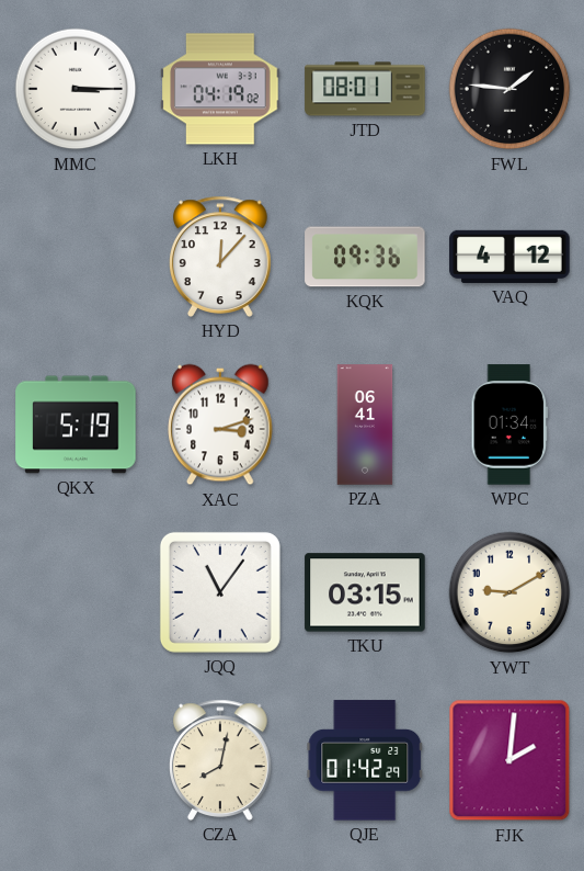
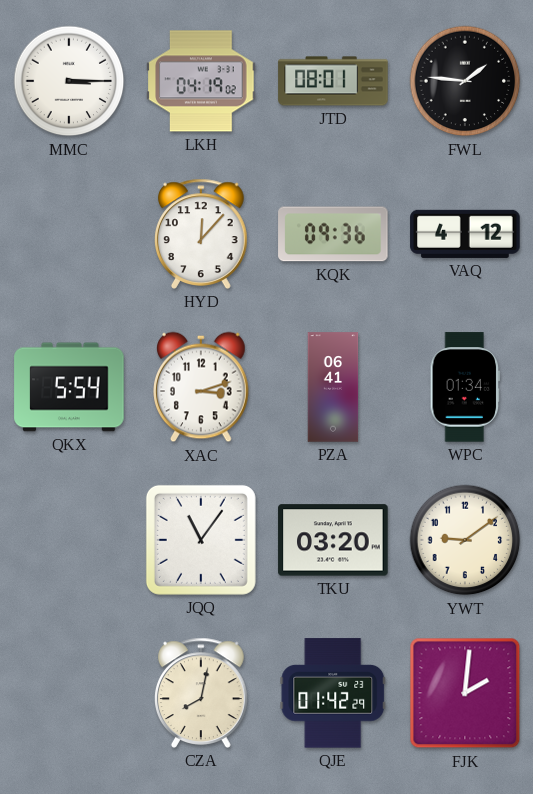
QKX: 5:19 -> 5:54 (69, 387)
TKU: 03:15 -> 03:20 (333, 540)
YWT: 9:10 -> 9:09 (465, 540)
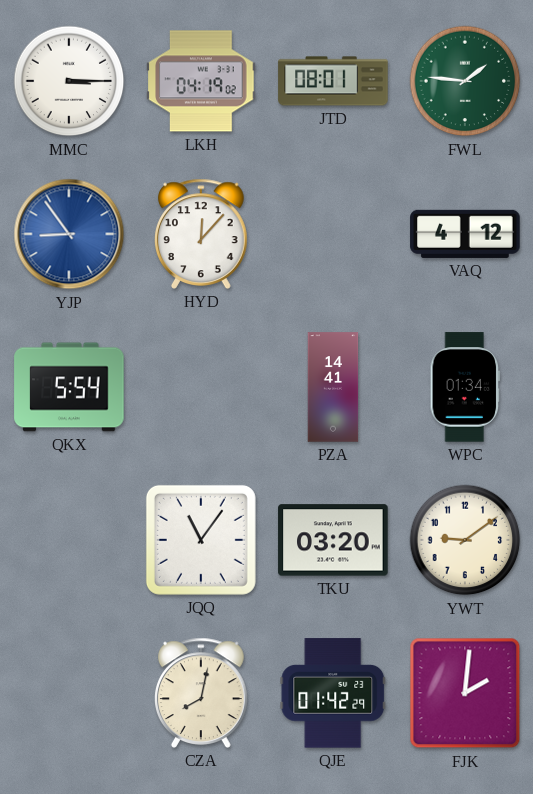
FWL dial: black -> green (465, 81)
YJP: none -> 8:54 (69, 234)
KQK: 09:36 -> none (333, 234)
XAC: 3:12 -> none (201, 387)
PZA: 06:41 -> 14:41 (333, 387)
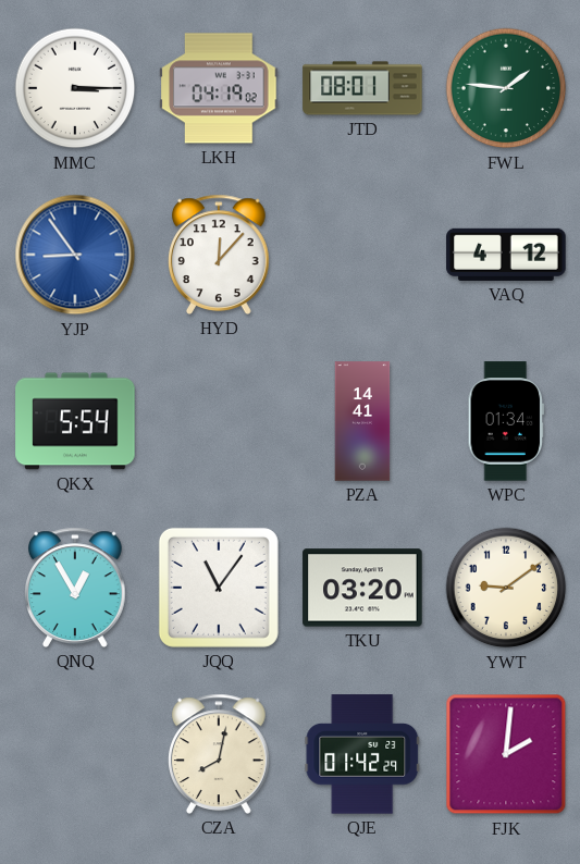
QNQ: none -> 12:55 (76, 588)
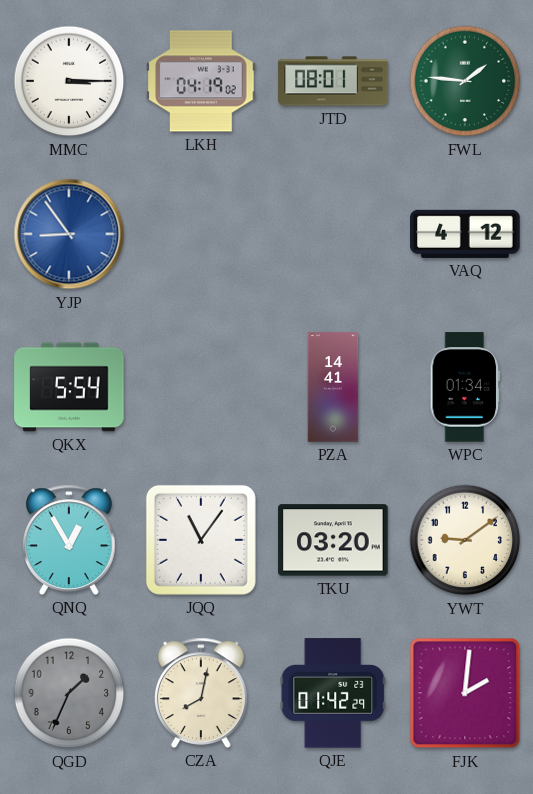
HYD: 12:07 -> none (220, 255)
QGD: none -> 1:34 (69, 693)
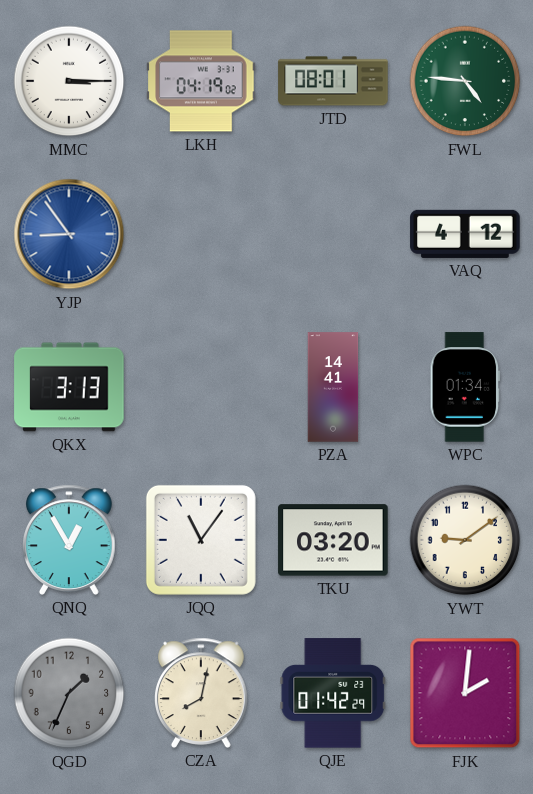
FWL: 1:46 -> 4:46 (465, 81)
QKX: 5:54 -> 3:13 (69, 387)
